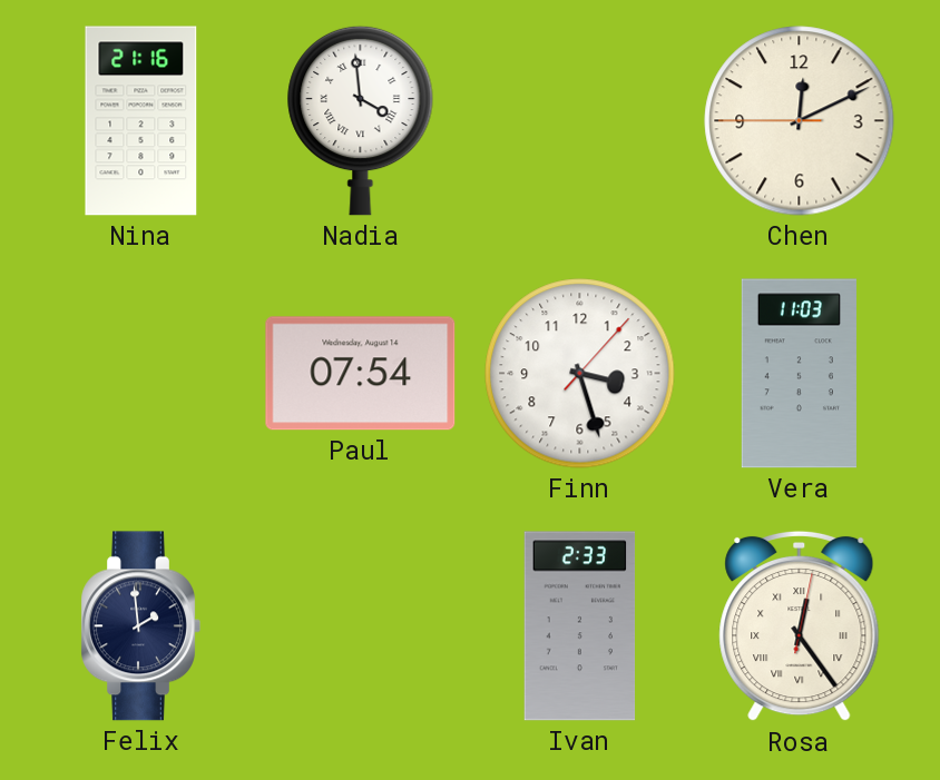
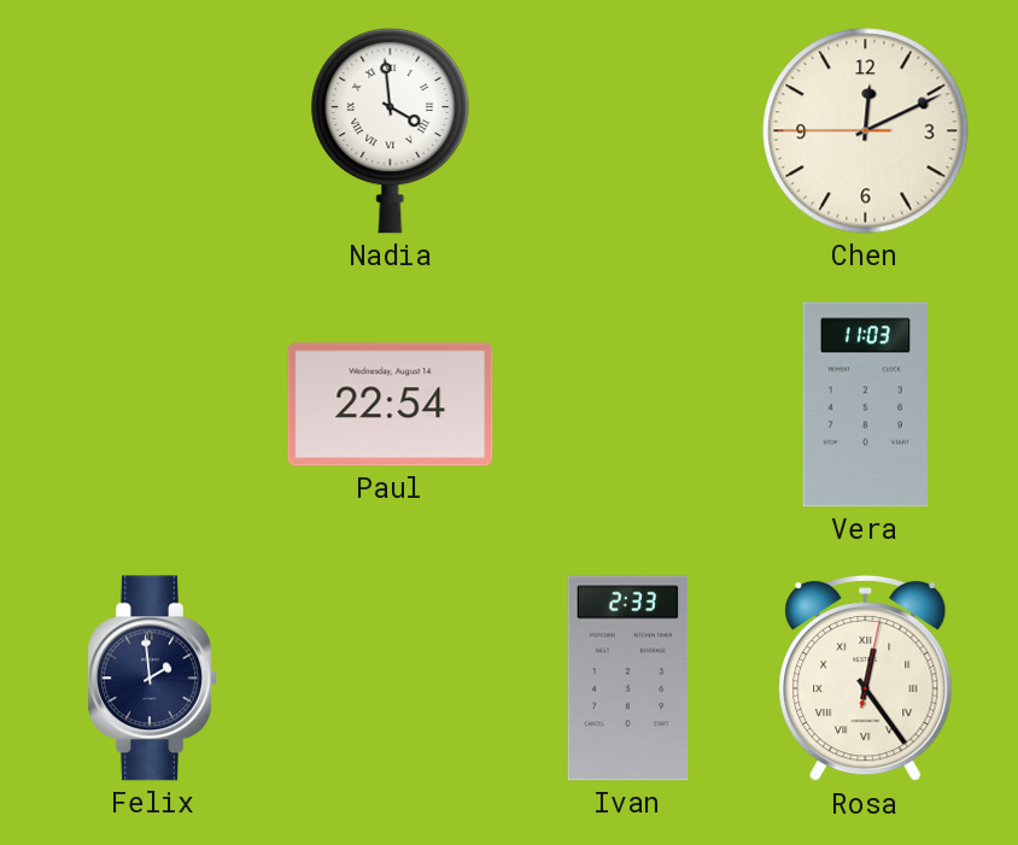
Nina: 21:16 -> none (141, 121)
Paul: 07:54 -> 22:54 (391, 405)
Finn: 3:27 -> none (580, 374)
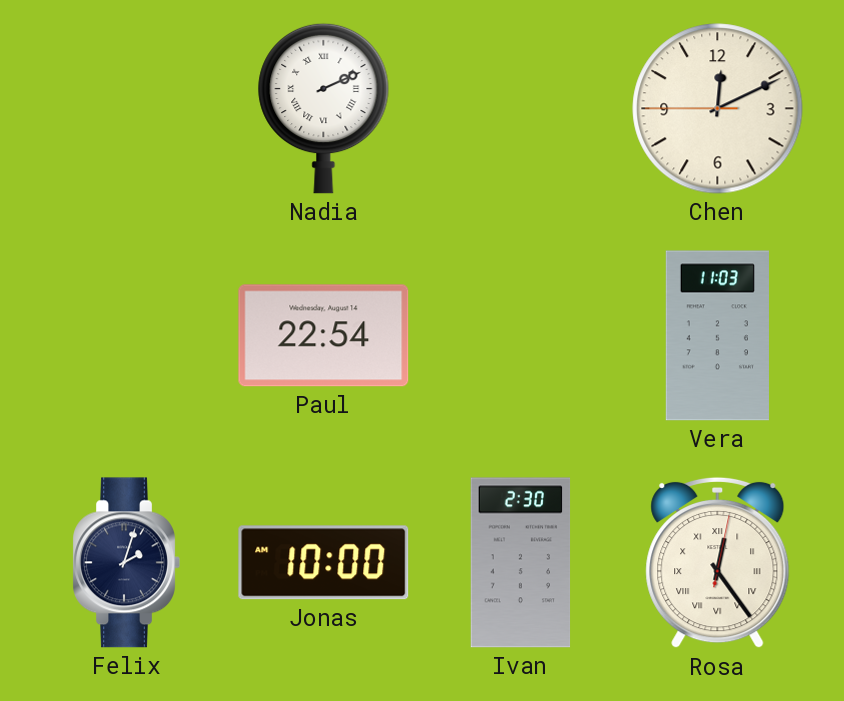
Nadia: 3:59 -> 2:11 (324, 108)
Felix: 1:59 -> 2:03 (126, 563)
Jonas: none -> 10:00 (324, 563)
Ivan: 2:33 -> 2:30 (521, 563)
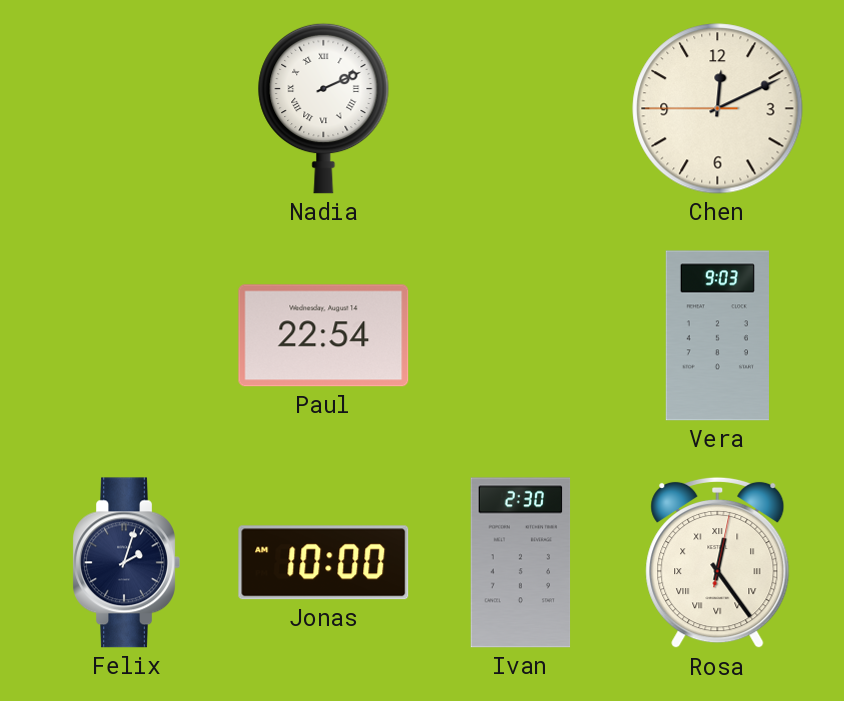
Vera: 11:03 -> 9:03 (717, 336)
